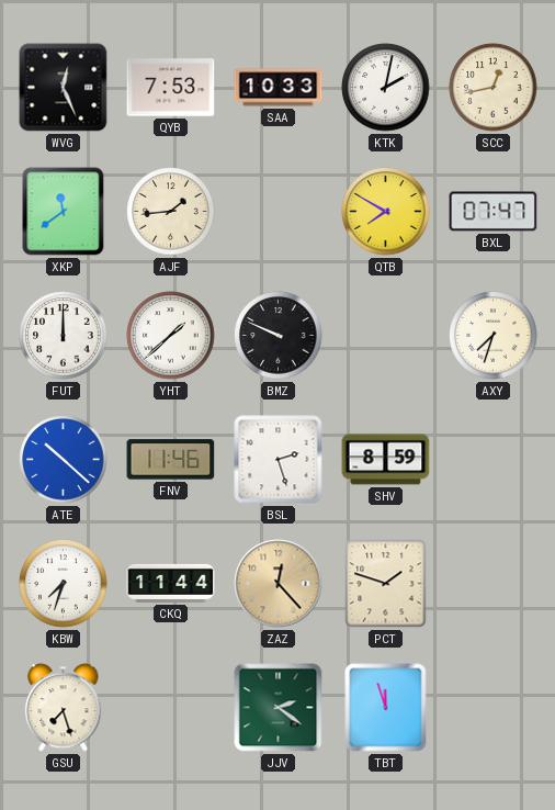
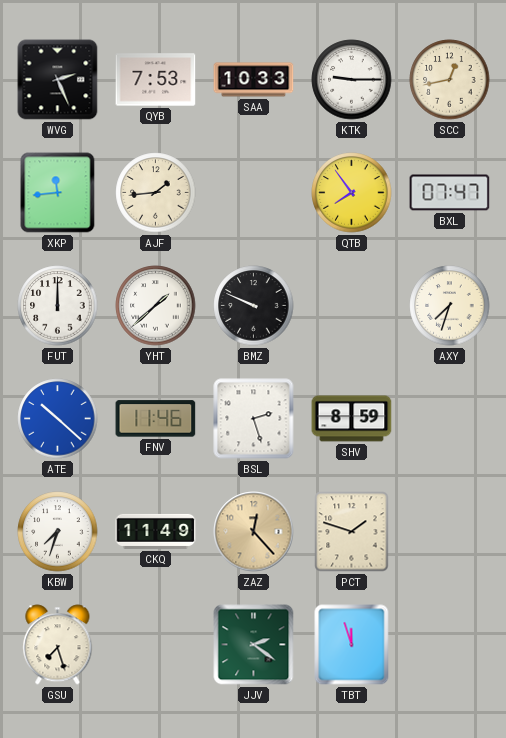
WVG: 12:26 -> 2:26 (58, 80)
KTK: 2:02 -> 9:15 (352, 80)
XKP: 11:39 -> 11:44 (58, 193)
QTB: 7:50 -> 7:54 (352, 193)
CKQ: 11:44 -> 11:49 (156, 531)
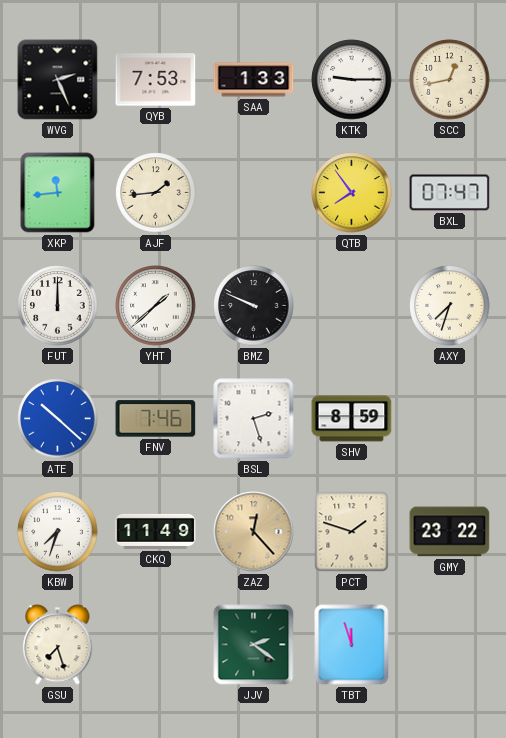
SAA: 10:33 -> 1:33 (254, 80)
FNV: 11:46 -> 7:46 (156, 419)
GMY: none -> 23:22 (450, 532)
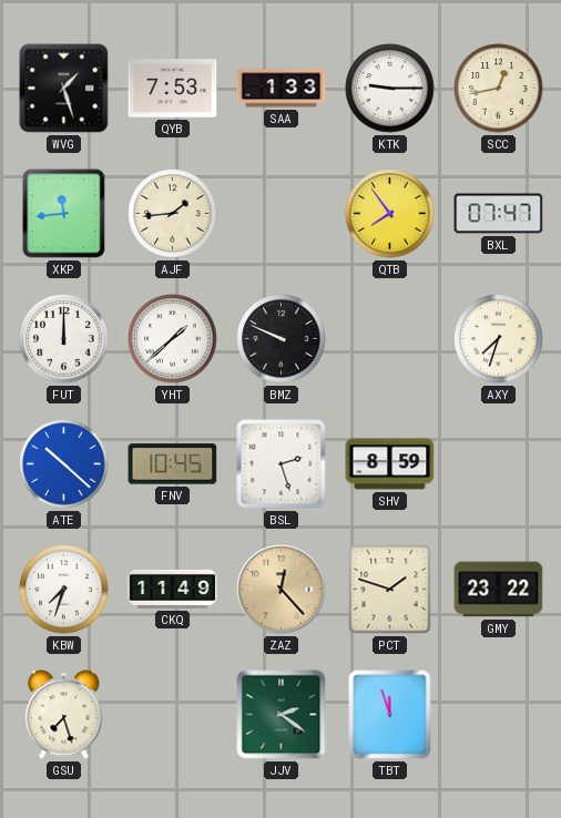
WVG: 2:26 -> 1:27 (64, 89)
FNV: 7:46 -> 10:45 (173, 464)
